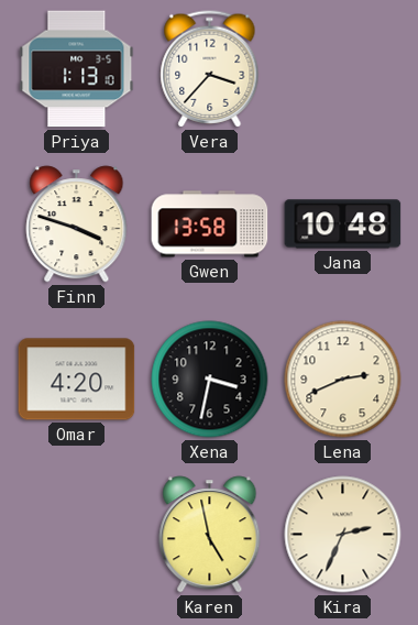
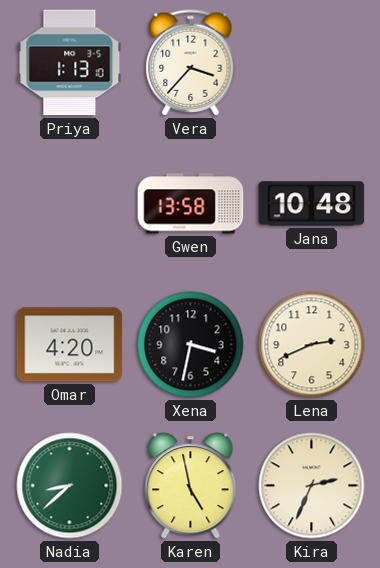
Finn: 3:48 -> none (77, 224)
Nadia: none -> 8:38 (70, 486)
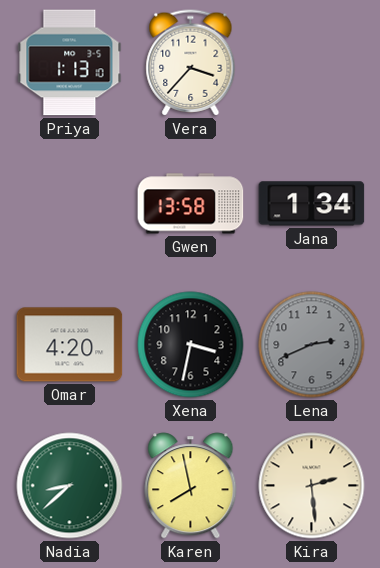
Jana: 10:48 -> 1:34 (312, 204)
Lena dial: cream -> grey (312, 345)
Karen: 4:58 -> 7:58 (191, 486)
Kira: 2:34 -> 2:29 (312, 486)
